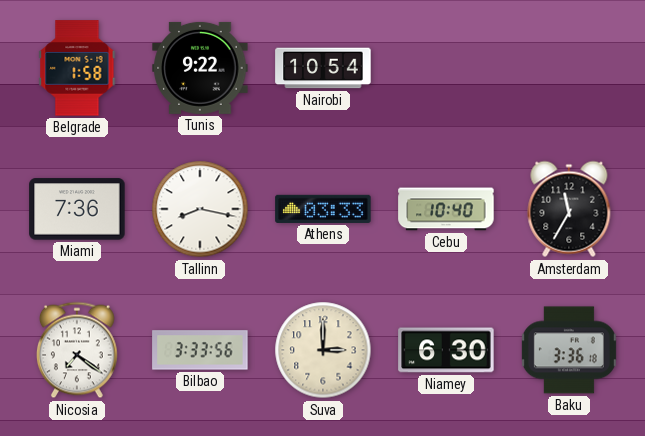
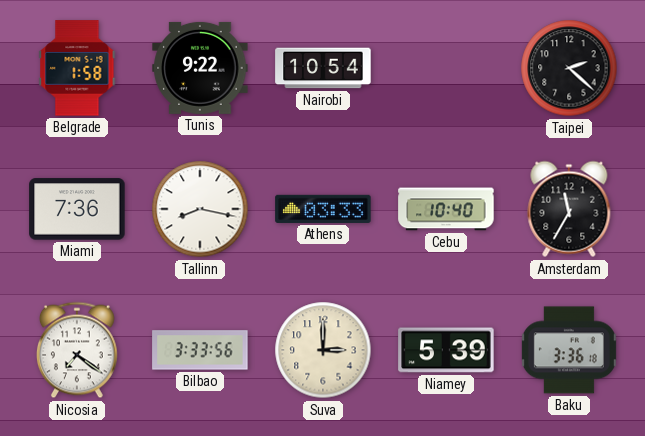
Taipei: none -> 2:22 (569, 68)
Niamey: 6:30 -> 5:39 (446, 350)
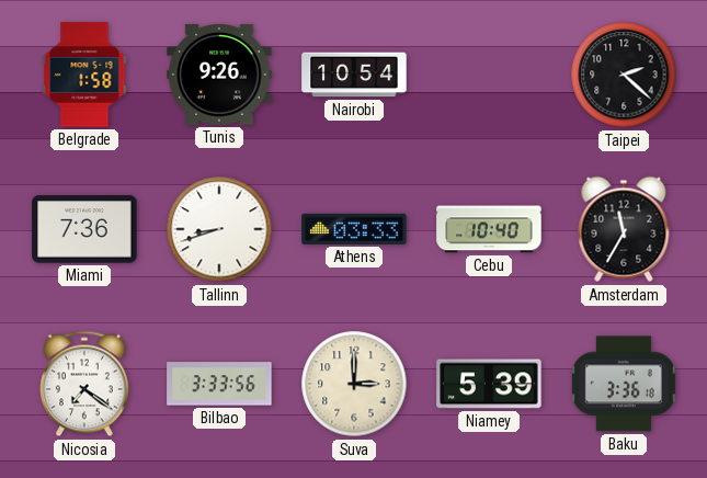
Tunis: 9:22 -> 9:26 (219, 75)
Tallinn: 8:17 -> 8:42 (219, 229)
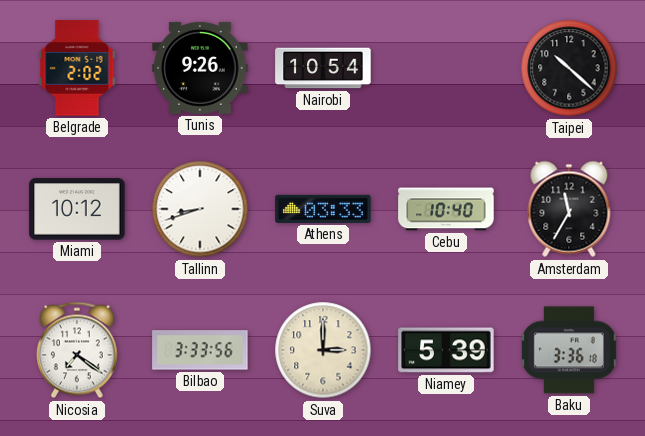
Belgrade: 1:58 -> 2:02 (77, 68)
Taipei: 2:22 -> 10:22 (569, 68)
Miami: 7:36 -> 10:12 (77, 209)
